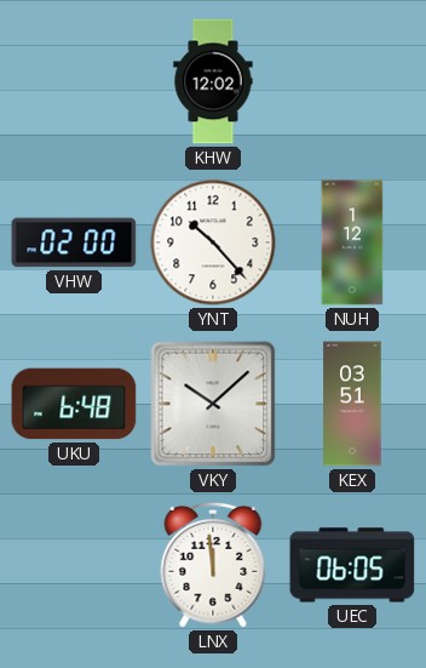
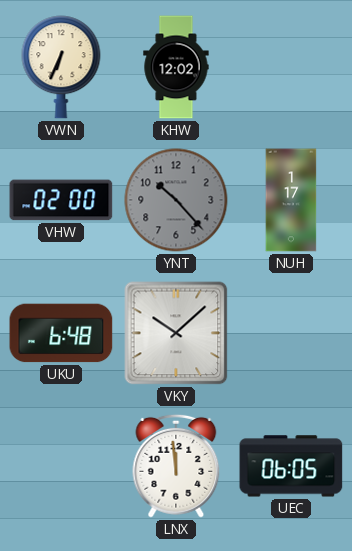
VWN: none -> 6:34 (61, 67)
YNT dial: white -> grey (176, 200)
NUH: 1:12 -> 1:17 (291, 200)
KEX: 03:51 -> none (352, 404)
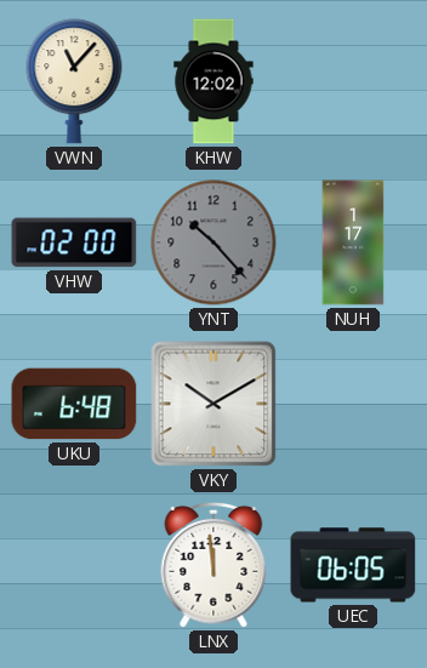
VWN: 6:34 -> 11:07 (74, 81)
VKY: 10:08 -> 10:10 (213, 404)
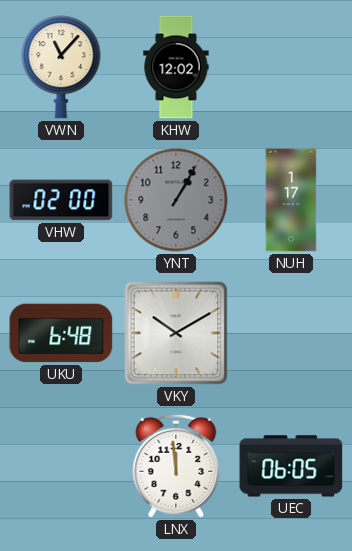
YNT: 10:23 -> 1:05 (176, 200)
